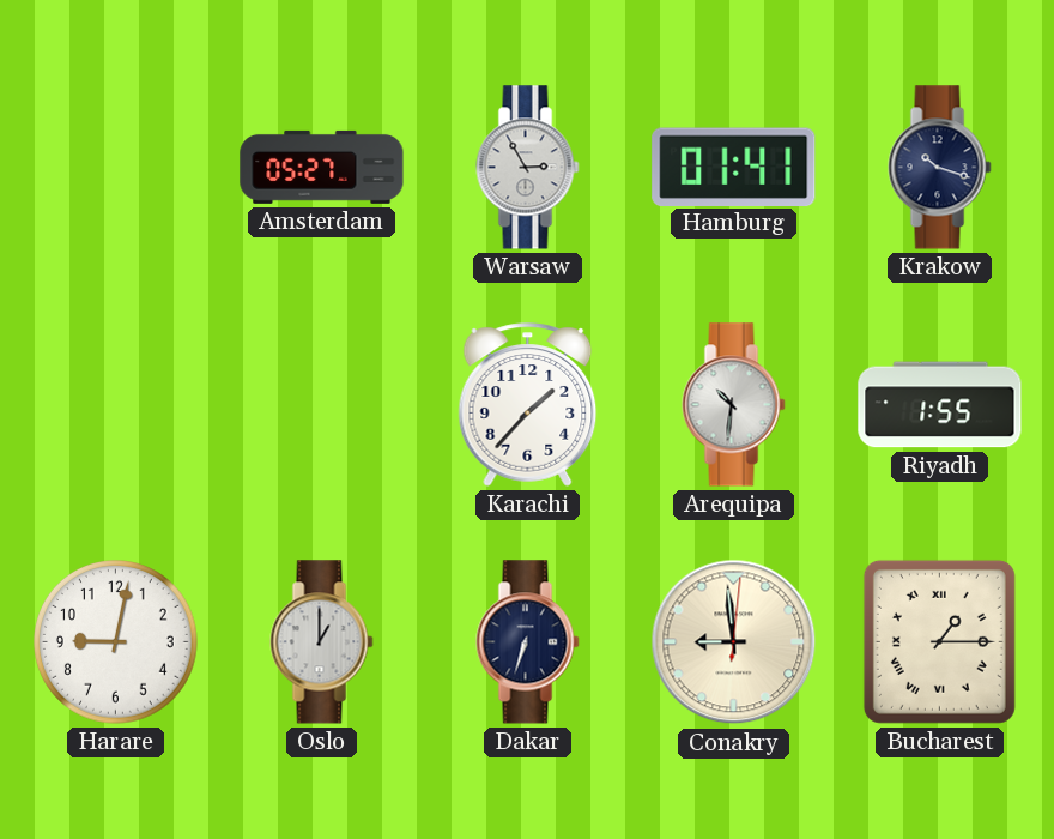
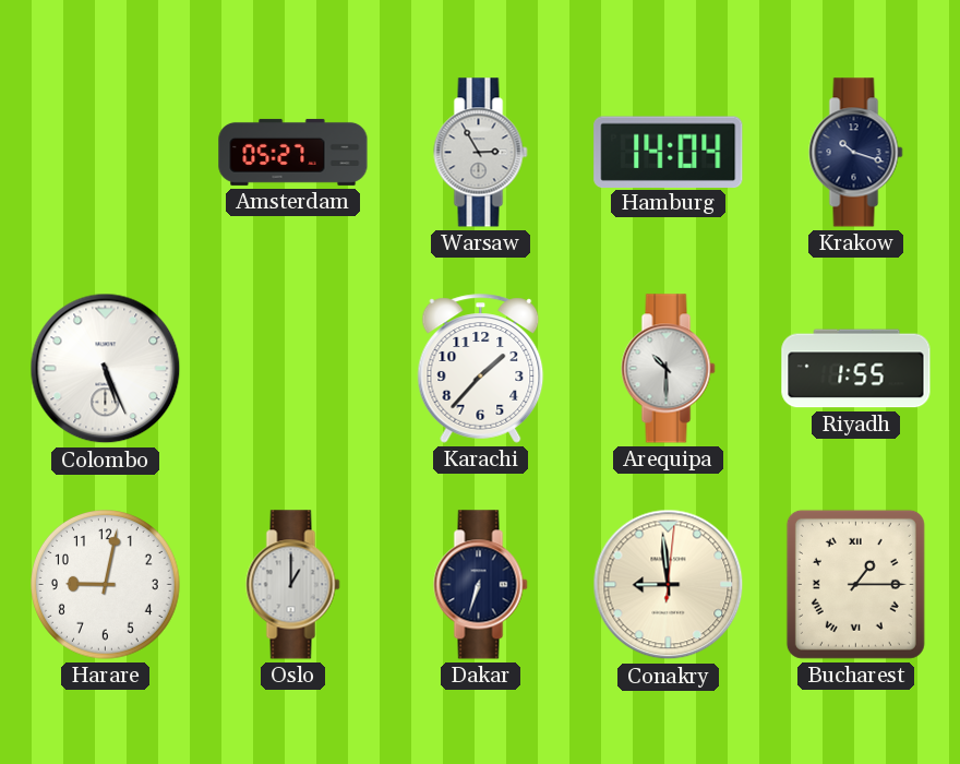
Hamburg: 01:41 -> 14:04 (669, 152)
Colombo: none -> 5:26 (106, 369)
Arequipa: 10:31 -> 10:30 (669, 369)
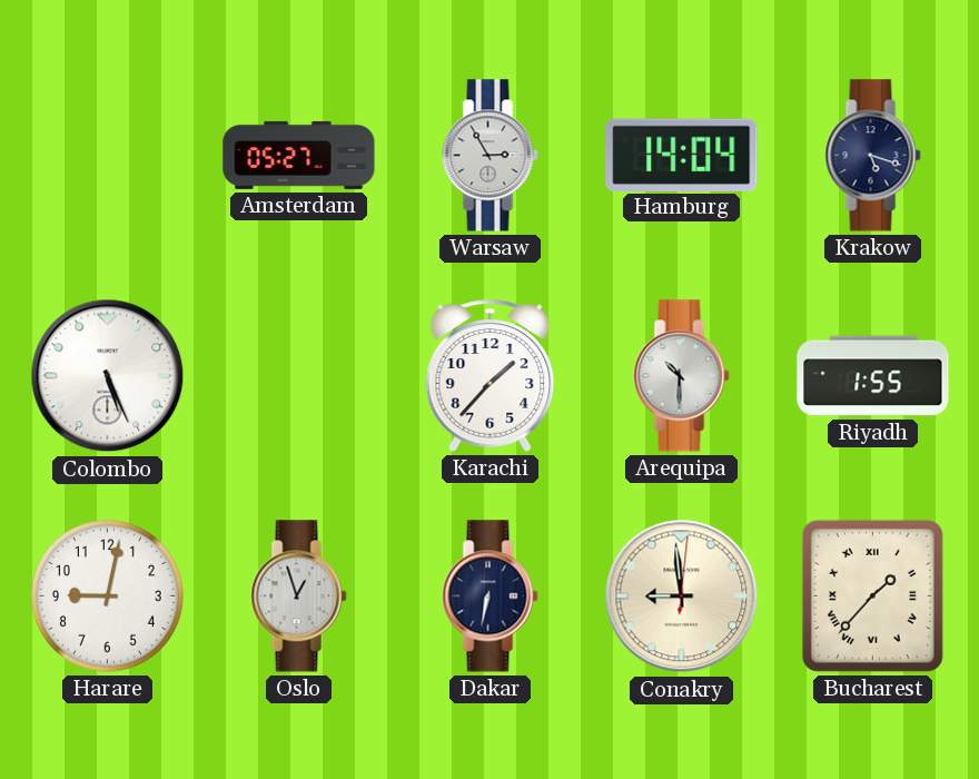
Krakow: 10:18 -> 5:18 (873, 156)
Oslo: 1:00 -> 12:57 (299, 596)
Dakar: 6:33 -> 6:32 (491, 596)
Bucharest: 1:15 -> 1:37 (872, 595)
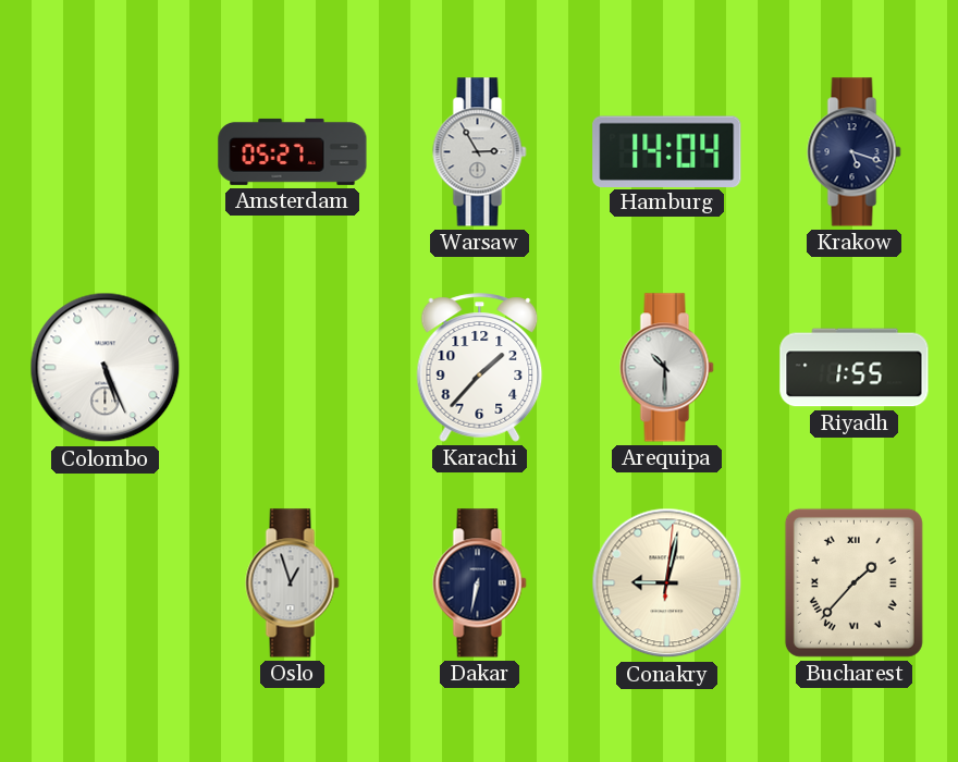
Harare: 9:02 -> none (108, 596)
Conakry: 8:59 -> 9:02 (667, 583)
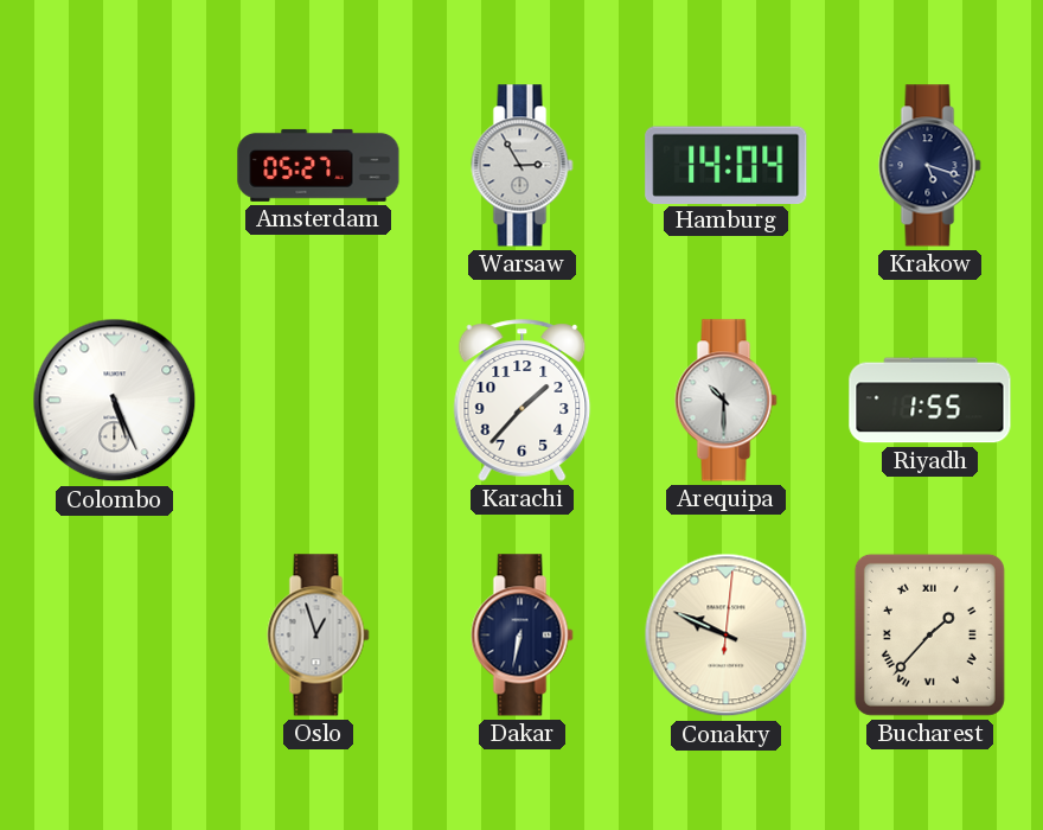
Conakry: 9:02 -> 9:49 (727, 636)
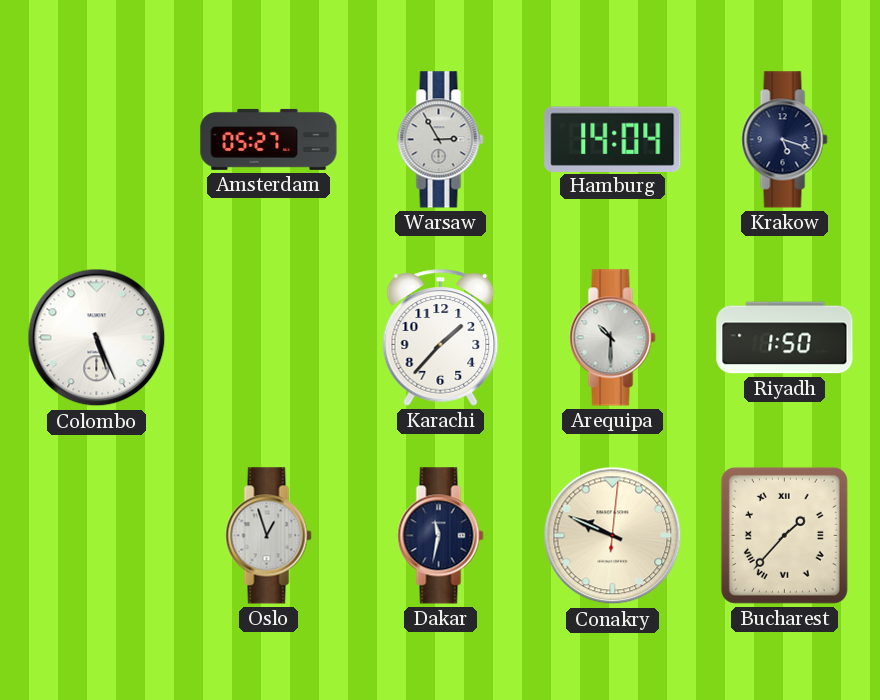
Riyadh: 1:55 -> 1:50 (785, 338)
Dakar: 6:32 -> 11:32 (441, 536)
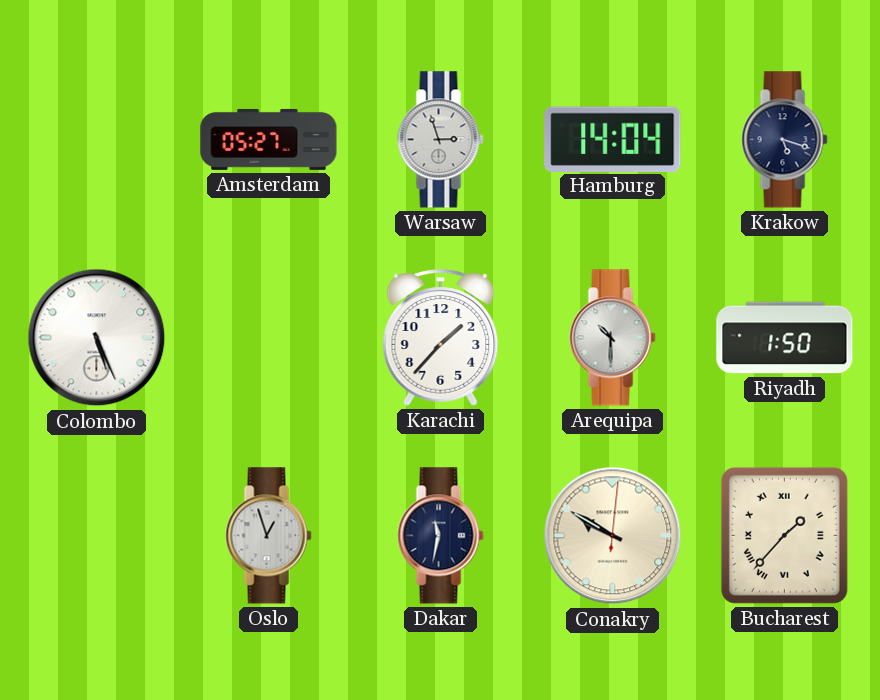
Warsaw: 2:55 -> 2:57 (441, 140)
Conakry: 9:49 -> 9:50 (613, 536)
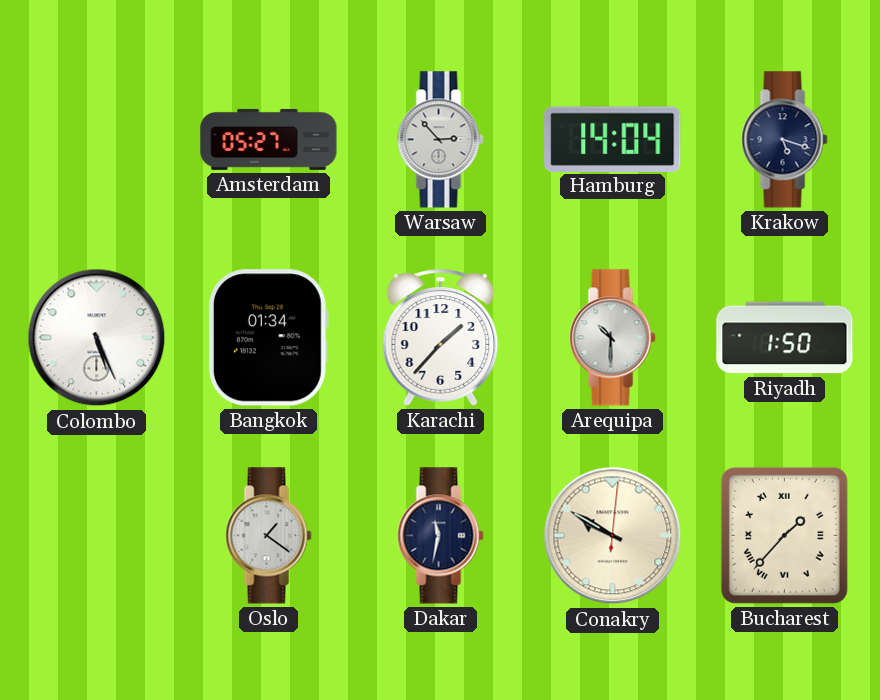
Warsaw: 2:57 -> 2:53 (441, 140)
Bangkok: none -> 01:34 (268, 338)
Oslo: 12:57 -> 1:21 (269, 536)
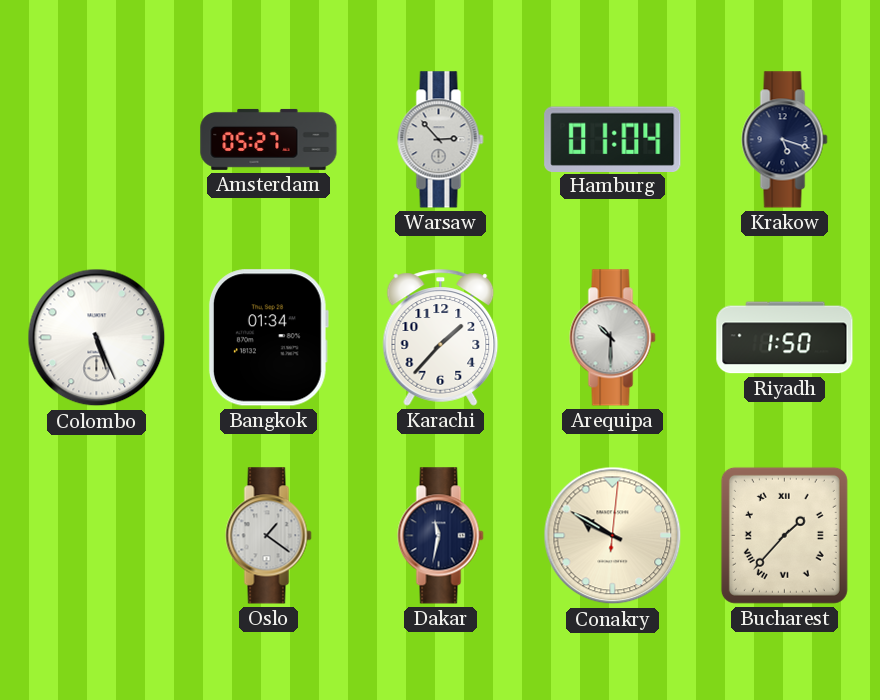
Hamburg: 14:04 -> 01:04 (613, 139)
